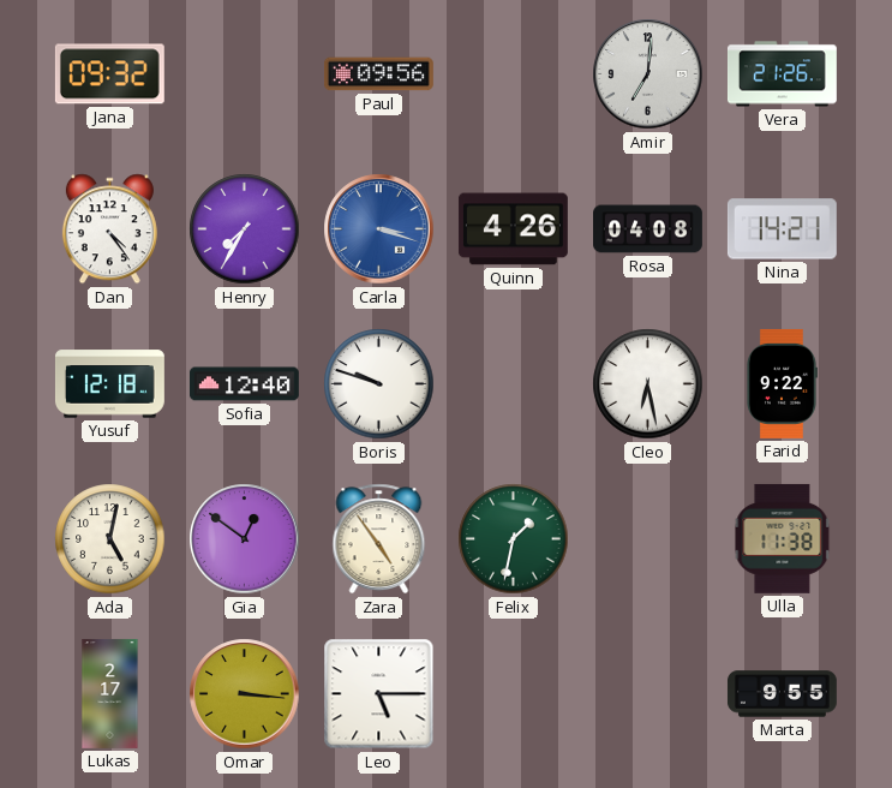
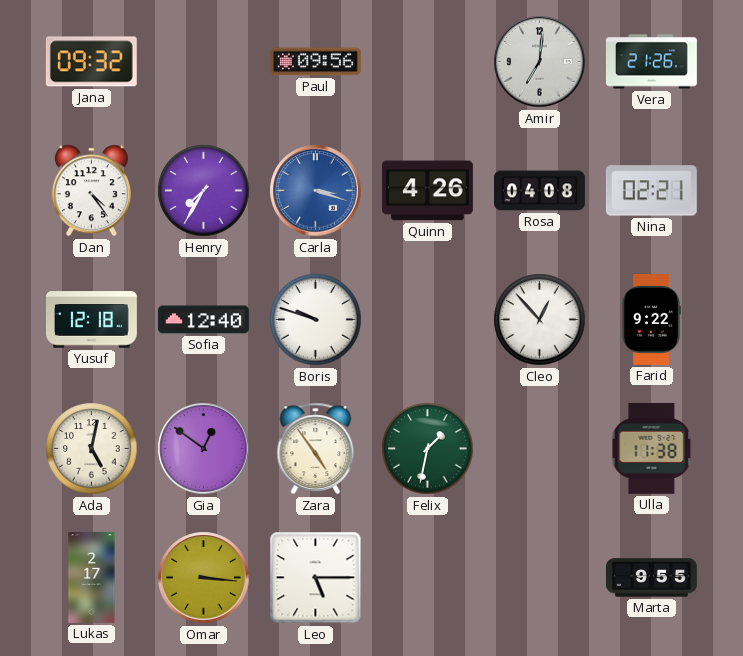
Nina: 14:21 -> 02:21 (651, 191)
Cleo: 6:28 -> 12:53 (540, 320)
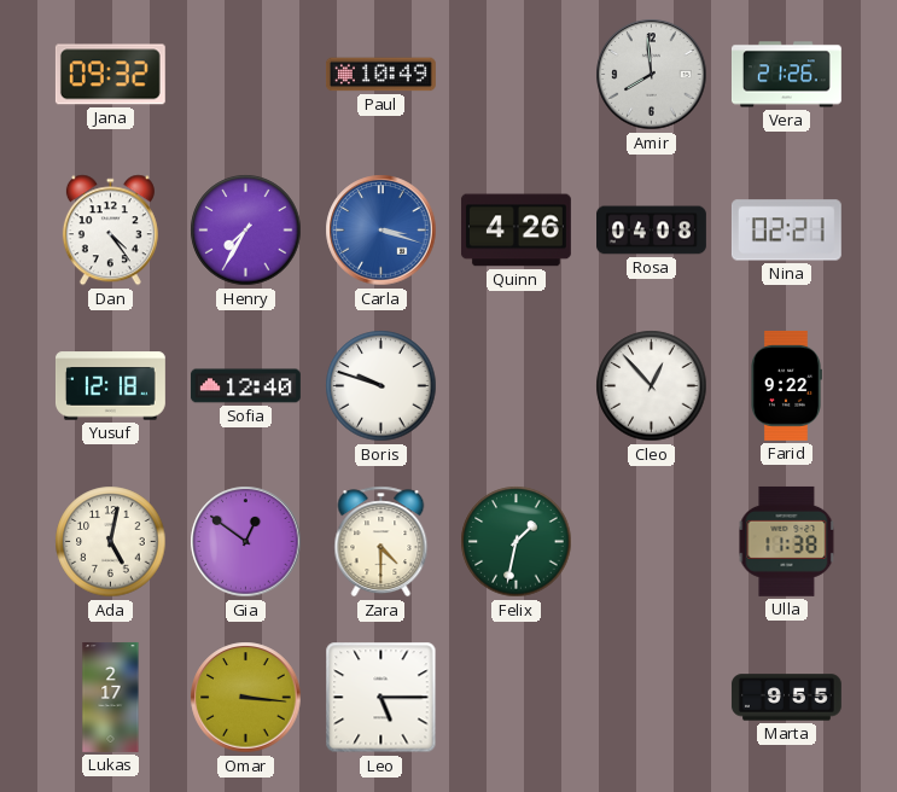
Paul: 09:56 -> 10:49 (380, 75)
Amir: 7:01 -> 7:59 (652, 75)
Zara: 4:54 -> 4:30 (381, 542)
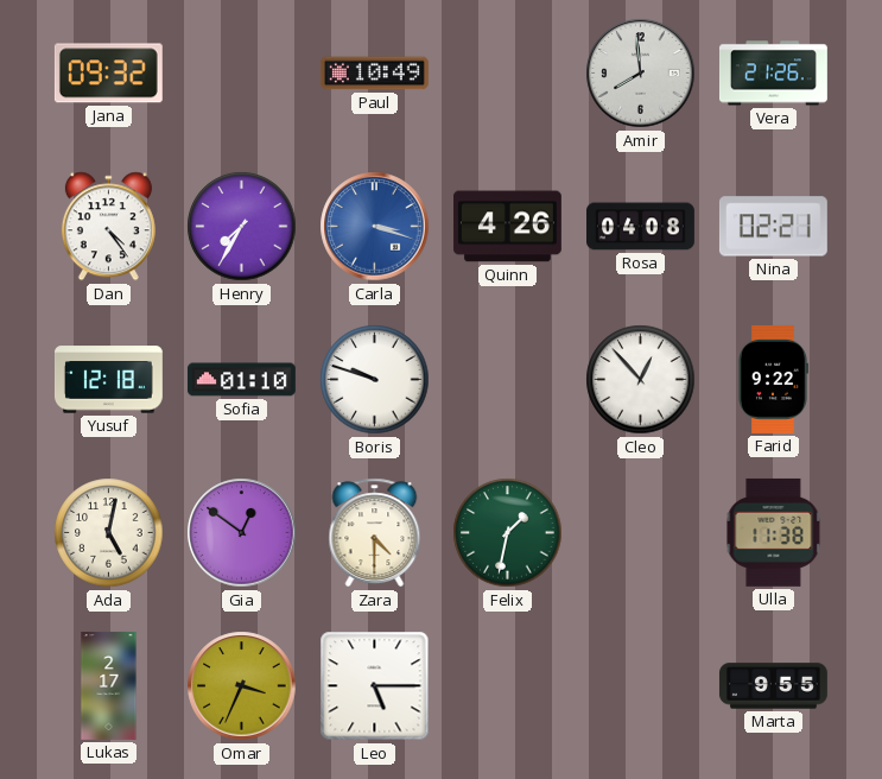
Sofia: 12:40 -> 01:10 (241, 380)
Omar: 3:16 -> 3:34 (242, 686)
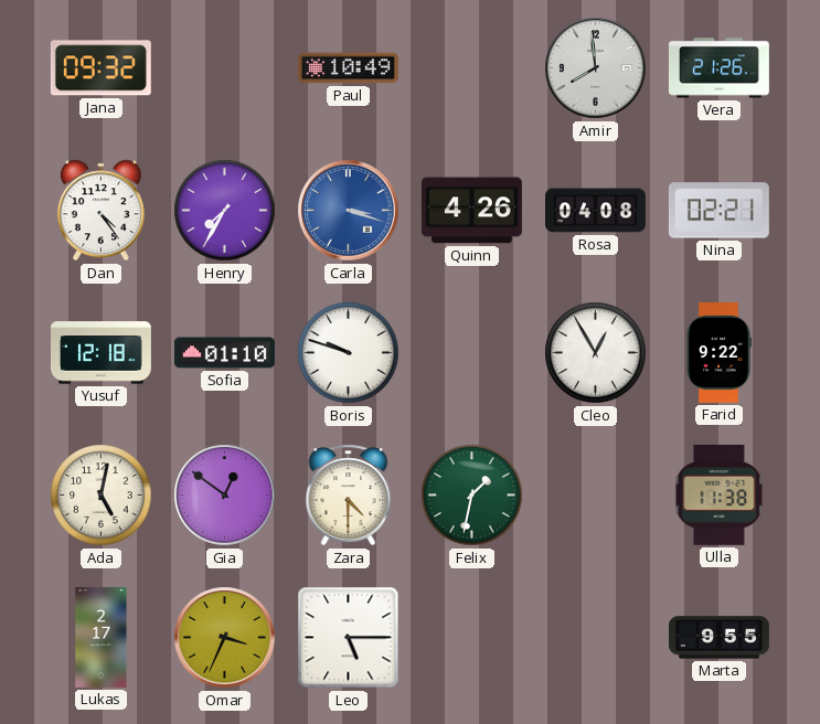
Cleo: 12:53 -> 12:55 (596, 353)
